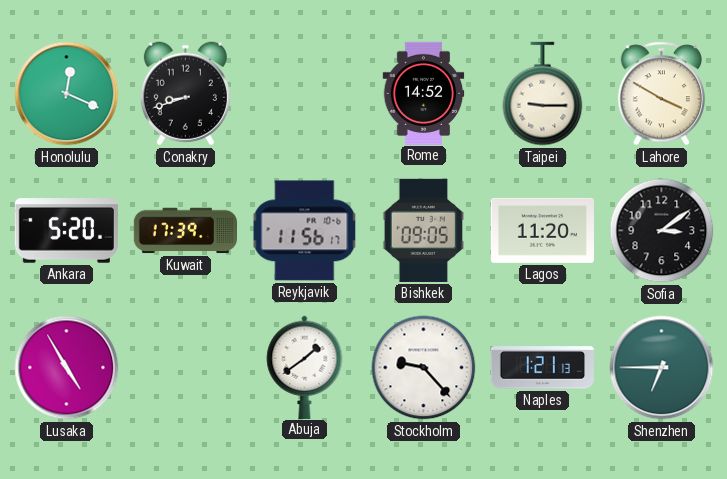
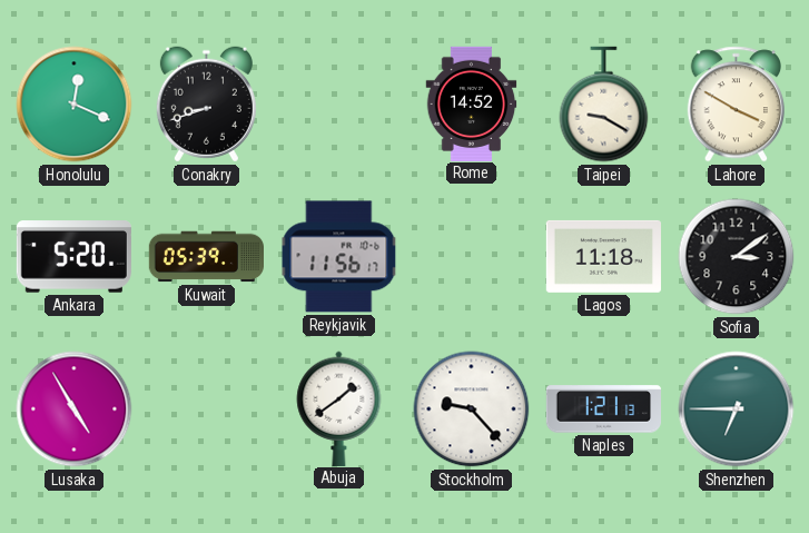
Taipei: 9:15 -> 9:20 (604, 105)
Kuwait: 17:39 -> 05:39 (206, 257)
Bishkek: 09:05 -> none (424, 230)
Lagos: 11:20 -> 11:18 (603, 256)
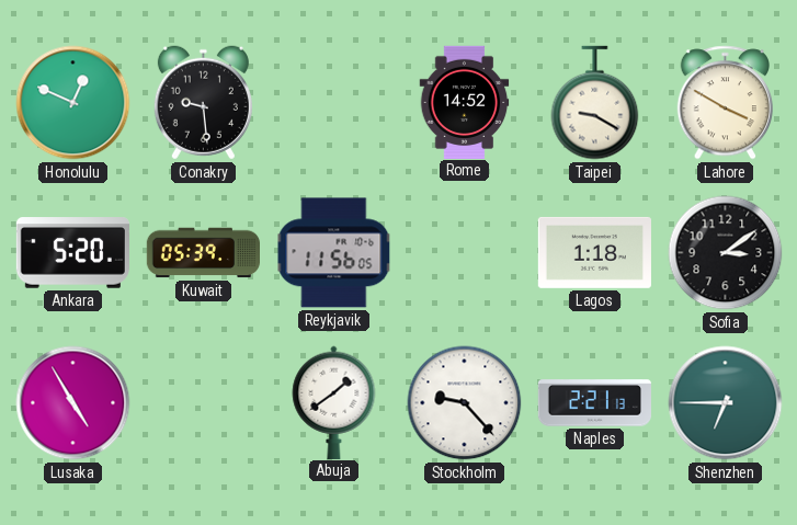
Honolulu: 12:19 -> 12:49 (73, 103)
Conakry: 8:42 -> 9:29 (203, 103)
Reykjavik: 11:56:17 -> 11:56:05 (334, 253)
Lagos: 11:18 -> 1:18 (594, 252)
Naples: 1:21 -> 2:21 (594, 403)
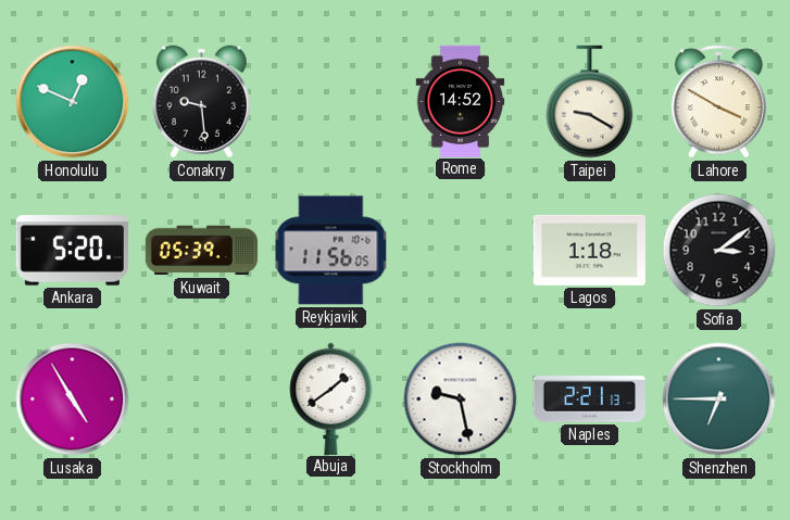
Stockholm: 9:23 -> 9:28 (461, 399)
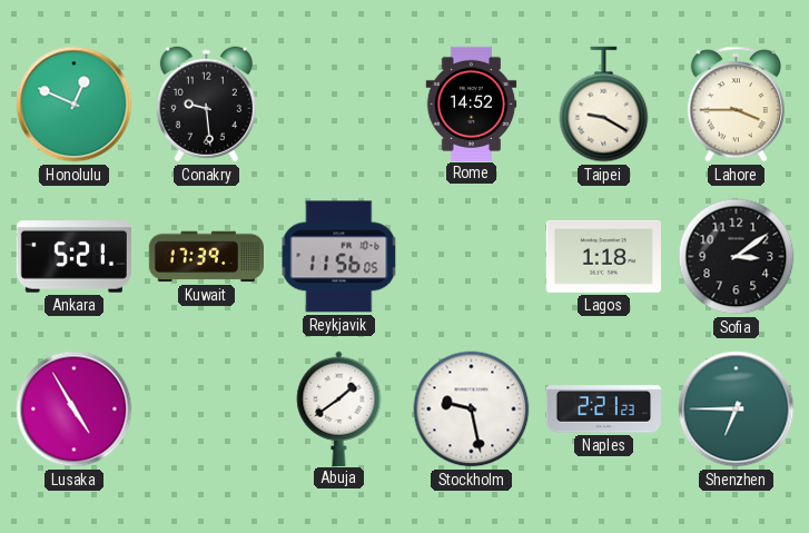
Lahore: 3:50 -> 3:45 (736, 105)
Ankara: 5:20 -> 5:21 (73, 257)
Kuwait: 05:39 -> 17:39 (206, 257)
Naples: 2:21:13 -> 2:21:23 (603, 409)
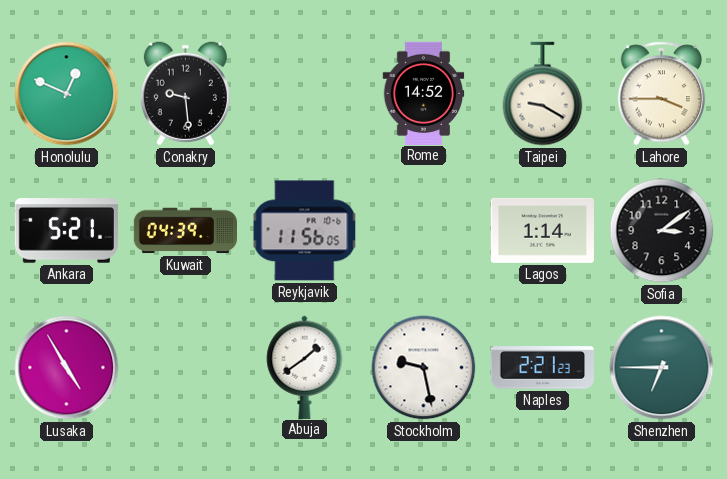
Kuwait: 17:39 -> 04:39 (185, 231)
Lagos: 1:18 -> 1:14 (542, 230)
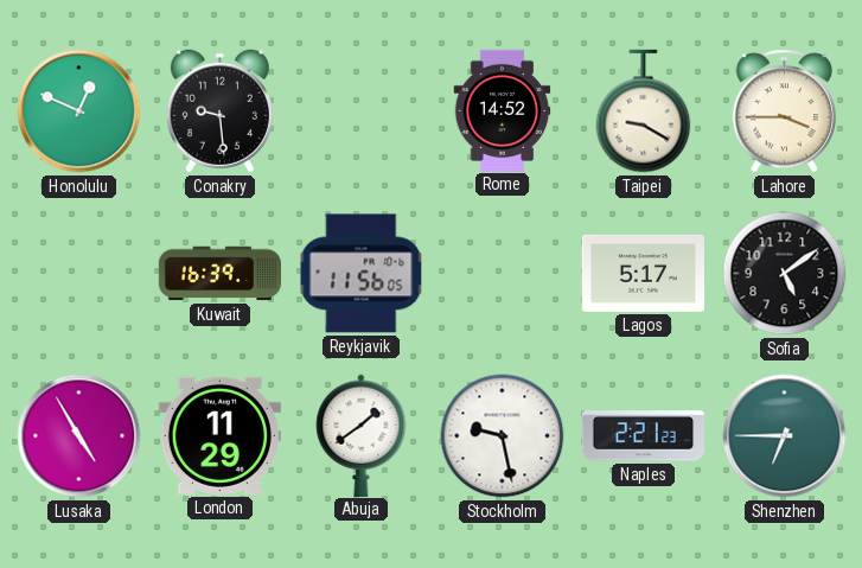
Ankara: 5:21 -> none (66, 231)
Kuwait: 04:39 -> 16:39 (219, 274)
Lagos: 1:14 -> 5:17 (643, 273)
Sofia: 3:09 -> 5:09 (785, 274)
London: none -> 11:29 (219, 435)
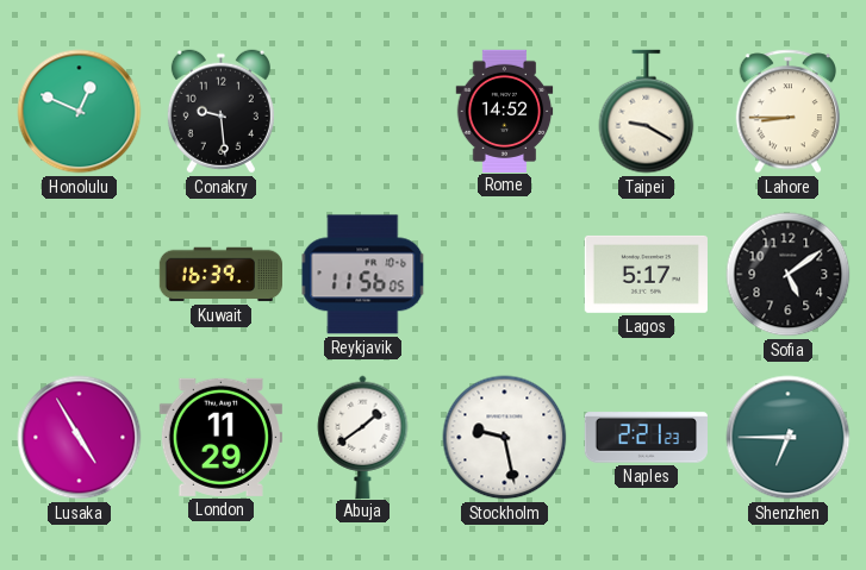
Lahore: 3:45 -> 8:45 (787, 112)
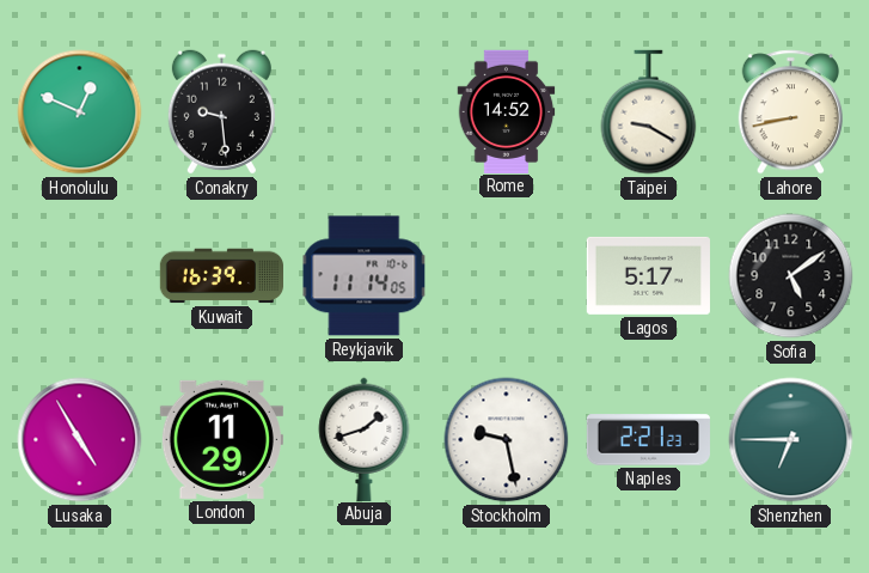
Lahore: 8:45 -> 8:43 (790, 112)
Reykjavik: 11:56 -> 11:14 (365, 276)
Abuja: 1:39 -> 1:42 (365, 439)
